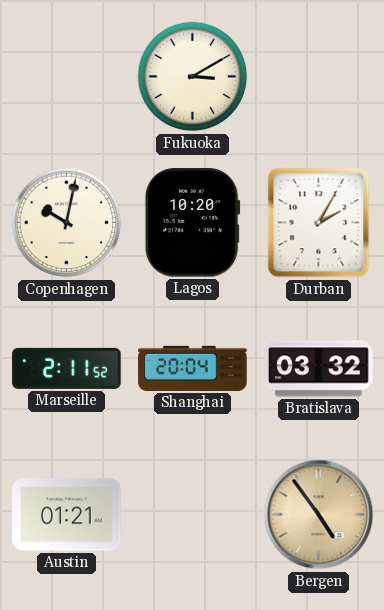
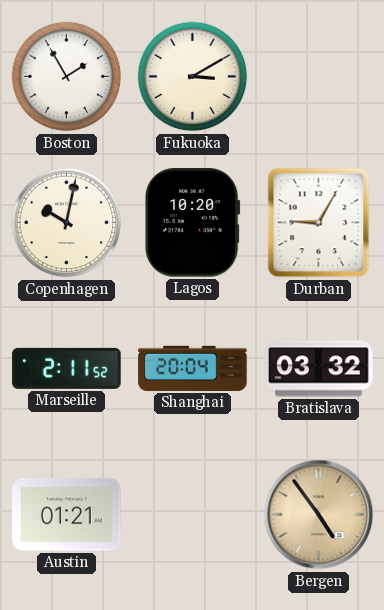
Boston: none -> 1:55 (67, 77)
Durban: 2:05 -> 9:05 (319, 223)
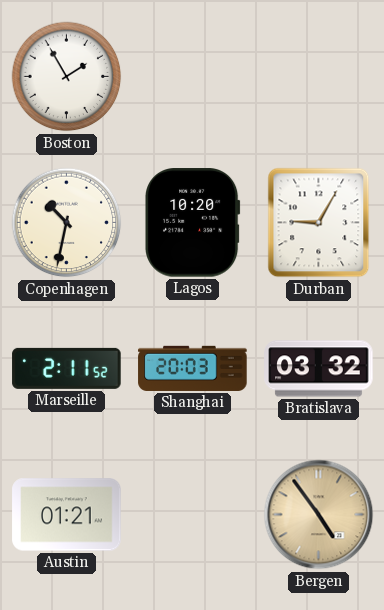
Fukuoka: 3:10 -> none (193, 77)
Copenhagen: 10:02 -> 10:32 (67, 223)
Shanghai: 20:04 -> 20:03 (193, 368)
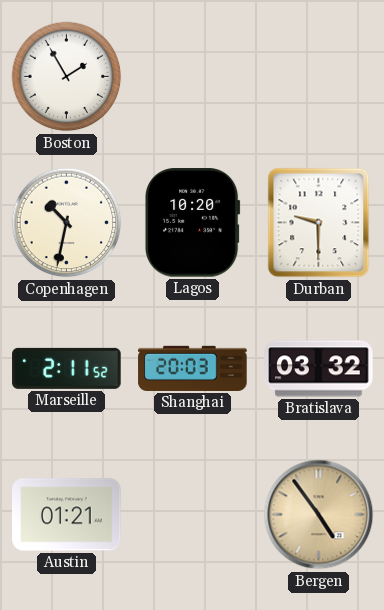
Durban: 9:05 -> 9:30 (319, 223)
